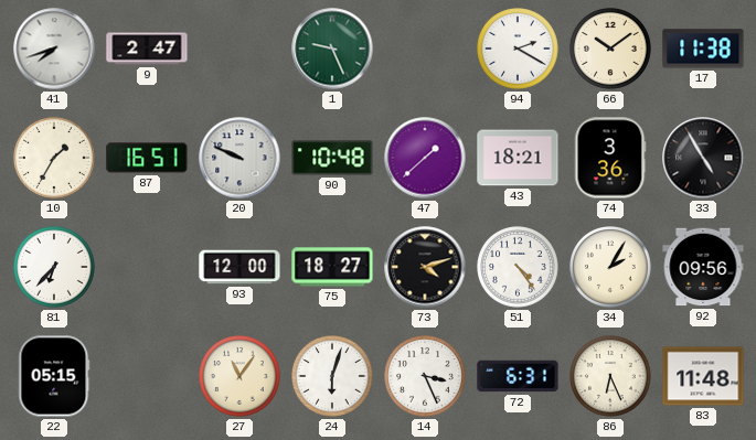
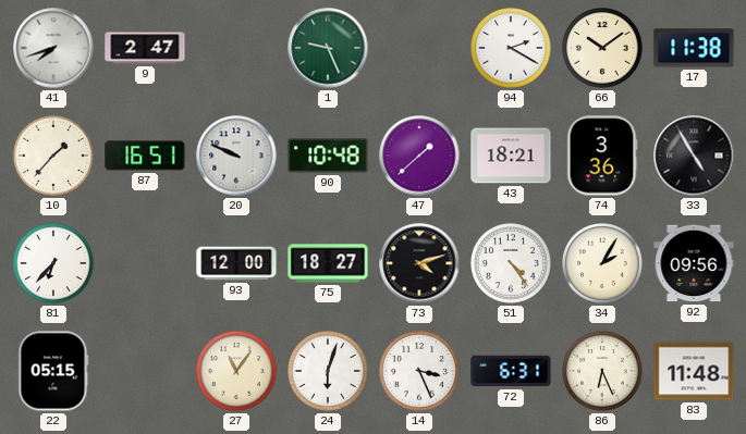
10: 1:35 -> 1:37 (54, 157)
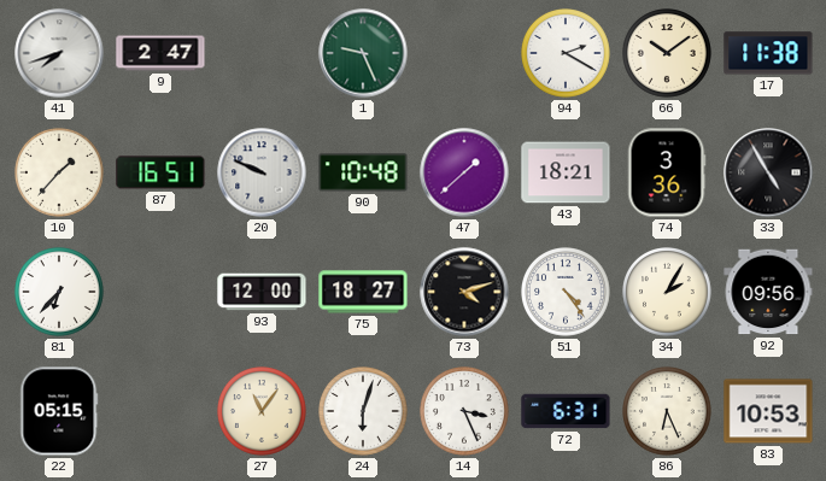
83: 11:48 -> 10:53 (768, 411)
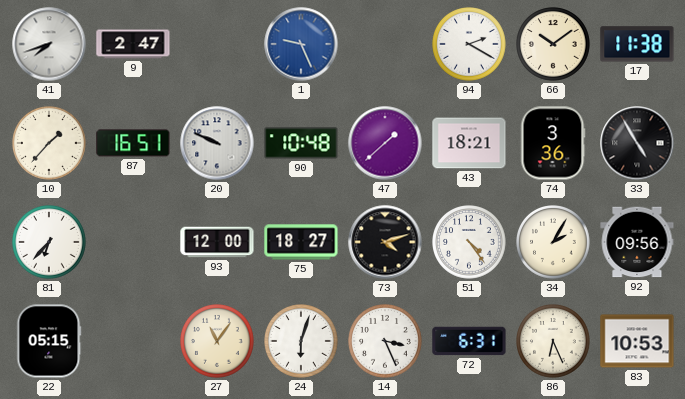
1 dial: green -> blue (301, 44)
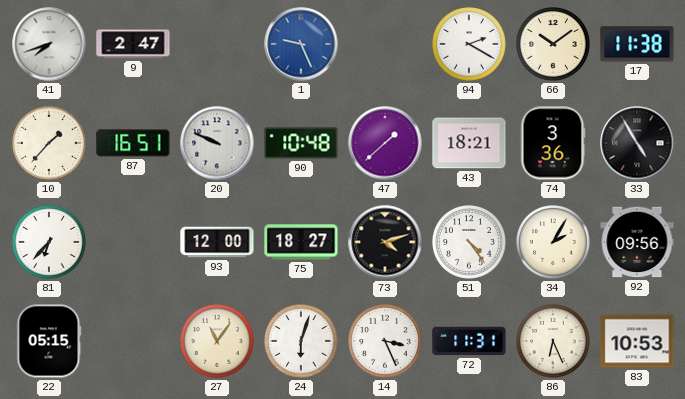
72: 6:31 -> 11:31 (469, 341)
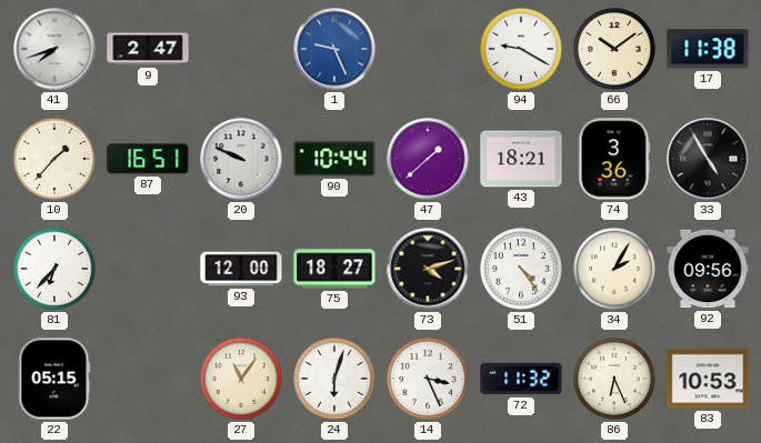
94: 2:20 -> 9:20 (522, 50)
90: 10:48 -> 10:44 (334, 159)
72: 11:31 -> 11:32 (521, 379)
